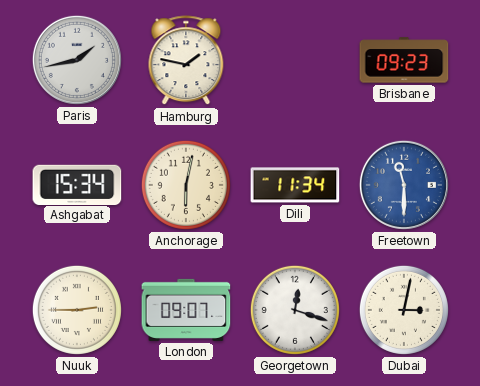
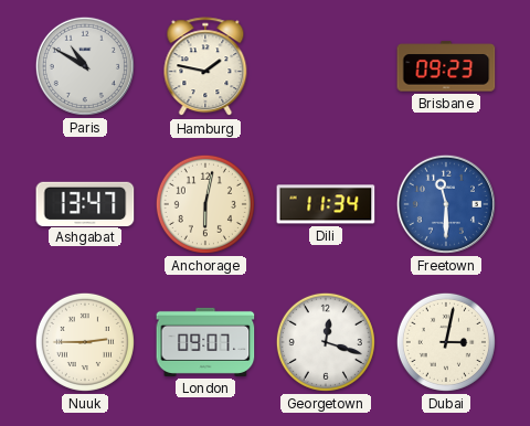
Paris: 1:43 -> 10:50 (85, 66)
Ashgabat: 15:34 -> 13:47 (85, 203)
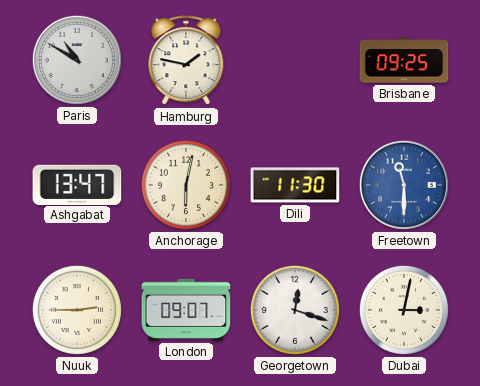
Brisbane: 09:23 -> 09:25 (404, 60)
Dili: 11:34 -> 11:30 (295, 185)
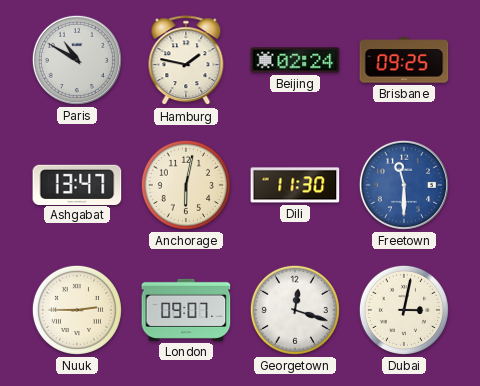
Beijing: none -> 02:24 (295, 60)
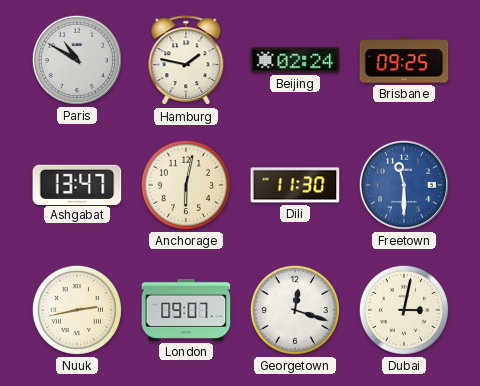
Nuuk: 2:45 -> 2:43 (77, 310)
